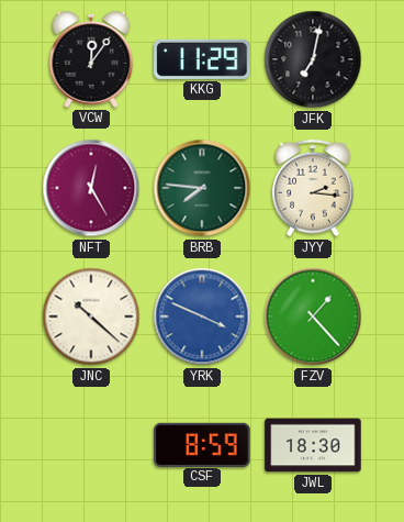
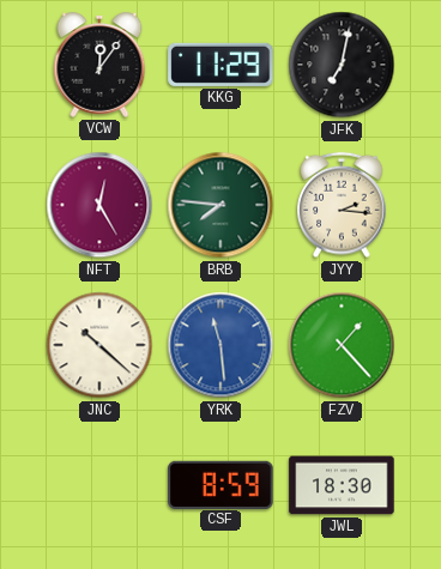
YRK: 3:49 -> 11:29 (220, 345)
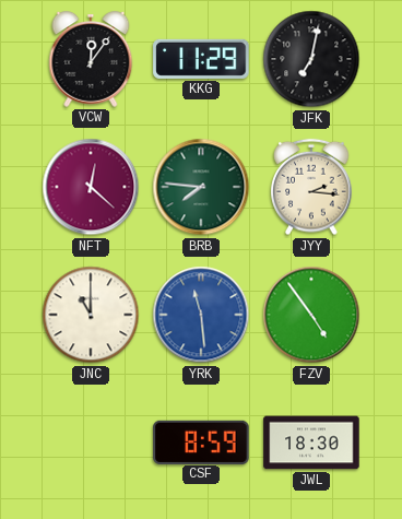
NFT: 12:25 -> 12:22 (91, 187)
JNC: 10:22 -> 11:00 (91, 315)
FZV: 1:23 -> 4:54 (311, 315)
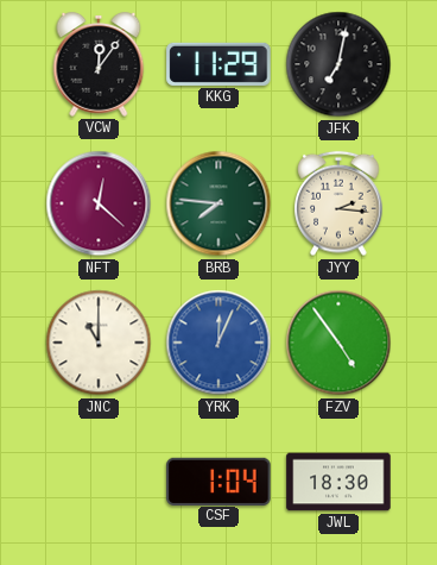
YRK: 11:29 -> 12:04 (218, 343)
CSF: 8:59 -> 1:04 (218, 481)
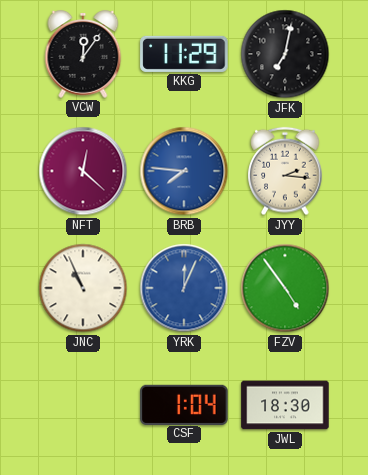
BRB dial: green -> blue (184, 171)
JNC: 11:00 -> 10:56 (83, 288)
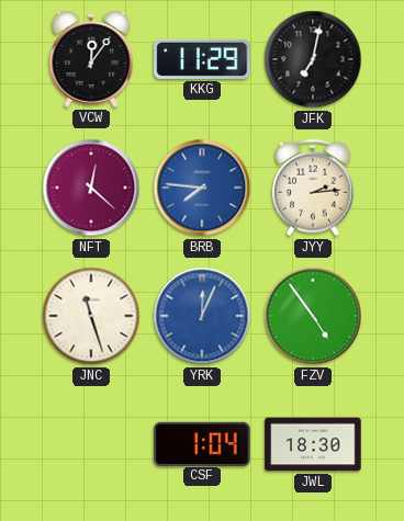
JYY: 2:16 -> 2:14 (313, 188)
JNC: 10:56 -> 11:27 (91, 316)
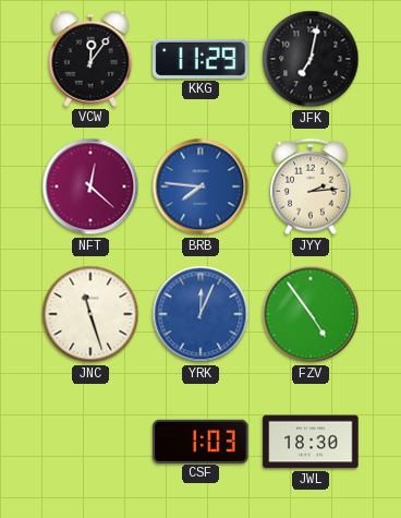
CSF: 1:04 -> 1:03 (200, 441)
